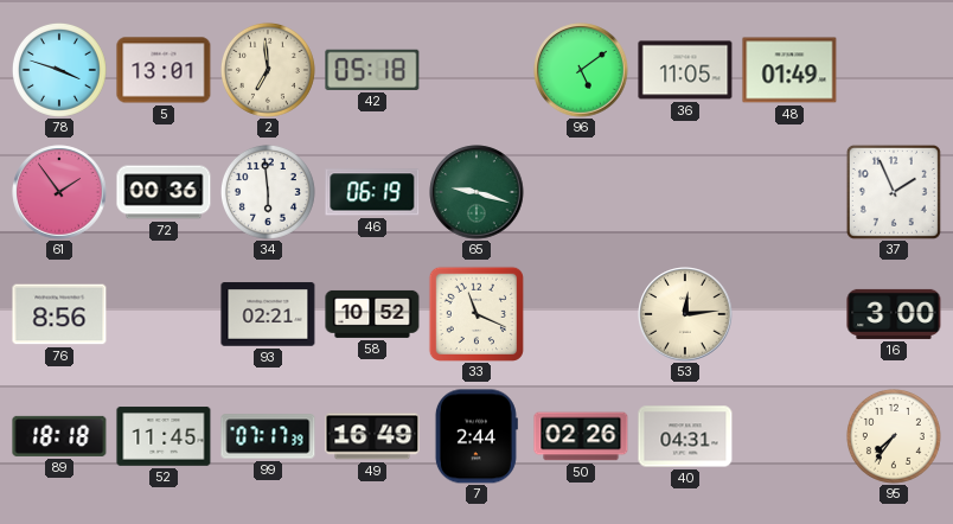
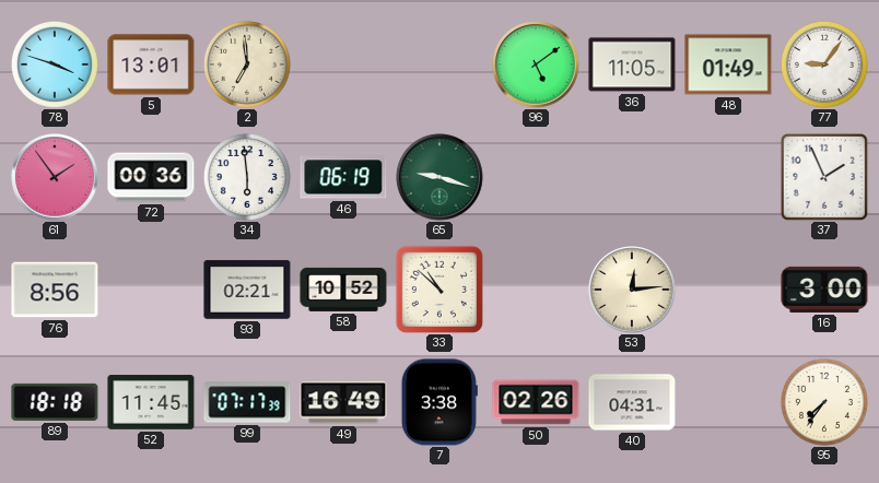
42: 05:18 -> none (372, 70)
77: none -> 9:06 (824, 64)
33: 11:19 -> 10:52 (440, 290)
7: 2:44 -> 3:38 (440, 402)
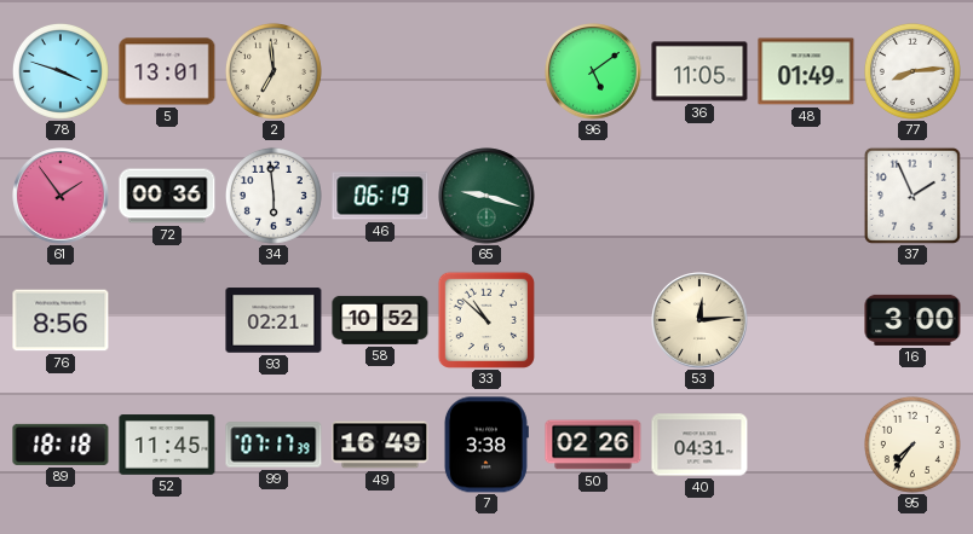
77: 9:06 -> 8:14 (912, 71)
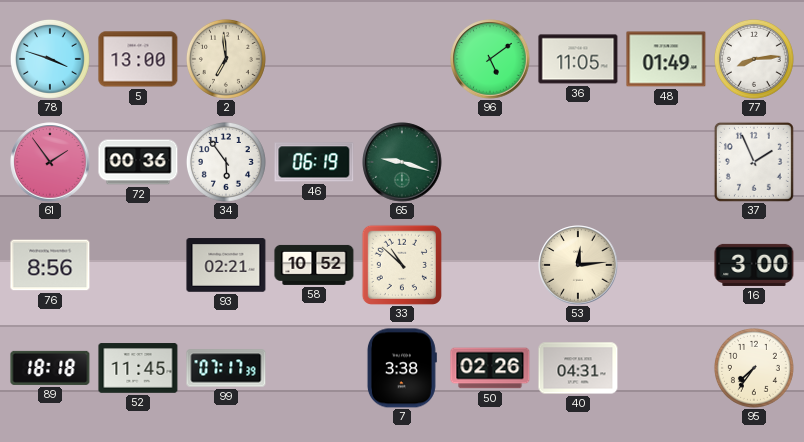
5: 13:01 -> 13:00 (138, 59)
34: 5:59 -> 5:54 (226, 162)
49: 16:49 -> none (380, 445)
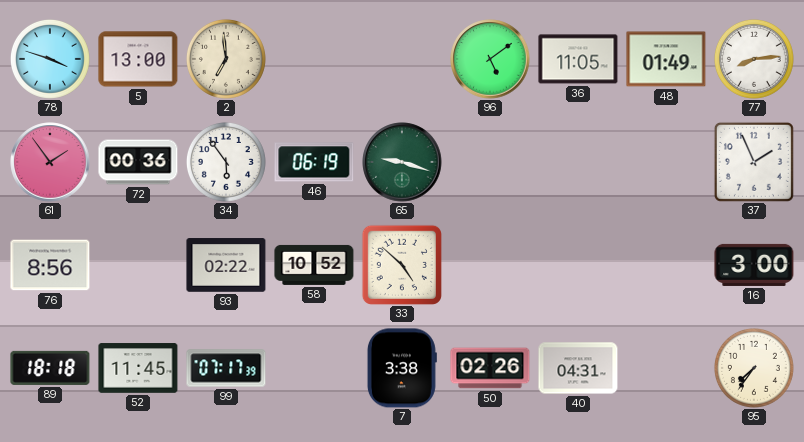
93: 02:21 -> 02:22 (226, 265)
33: 10:52 -> 4:52 (402, 265)
53: 12:14 -> none (578, 265)
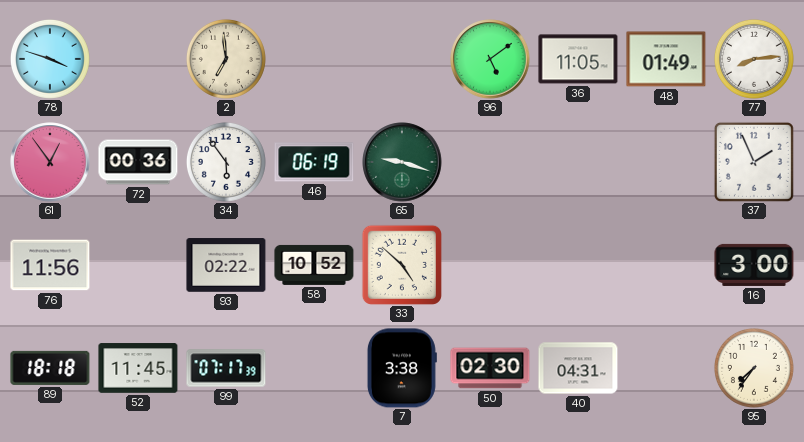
5: 13:00 -> none (138, 59)
61: 1:54 -> 12:54 (50, 162)
76: 8:56 -> 11:56 (50, 265)
50: 02:26 -> 02:30 (490, 368)
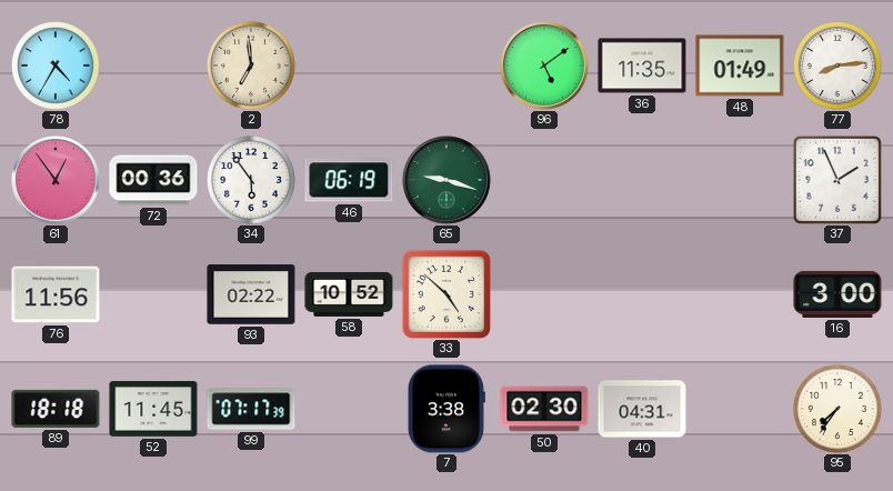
78: 3:48 -> 4:35 (56, 66)
36: 11:05 -> 11:35 (642, 66)
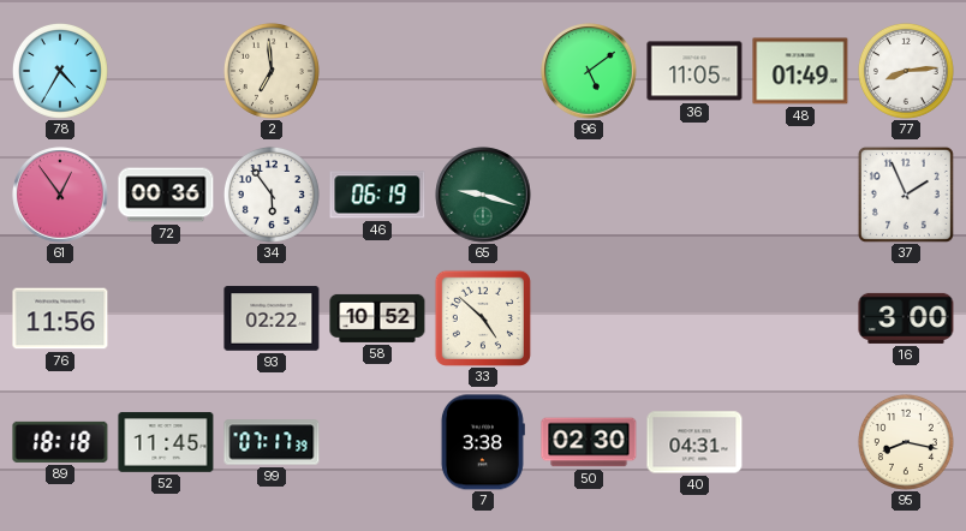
36: 11:35 -> 11:05 (694, 71)
95: 7:36 -> 8:17 (906, 442)
